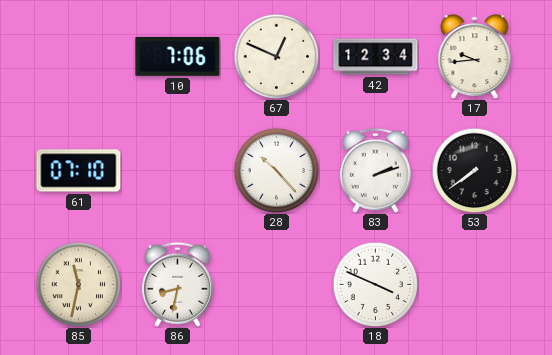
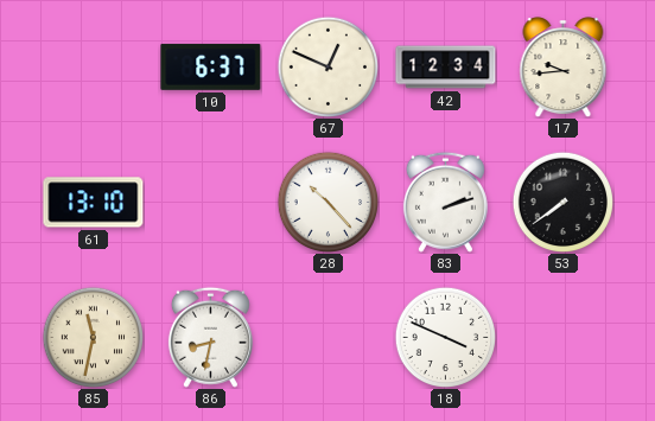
10: 7:06 -> 6:37 (211, 66)
61: 07:10 -> 13:10 (94, 203)
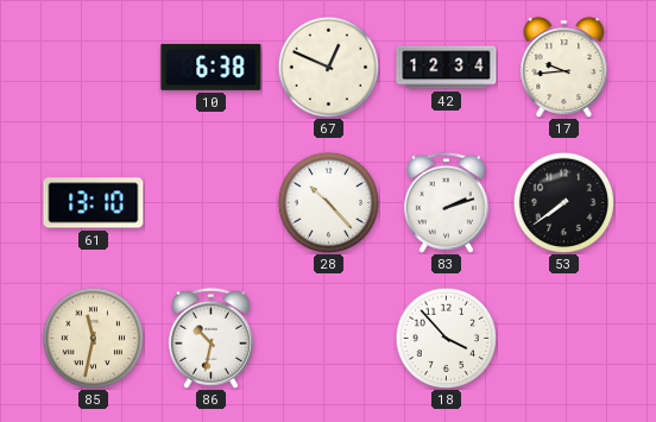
10: 6:37 -> 6:38 (212, 67)
86: 8:32 -> 10:32 (210, 338)
18: 3:49 -> 3:53 (446, 338)
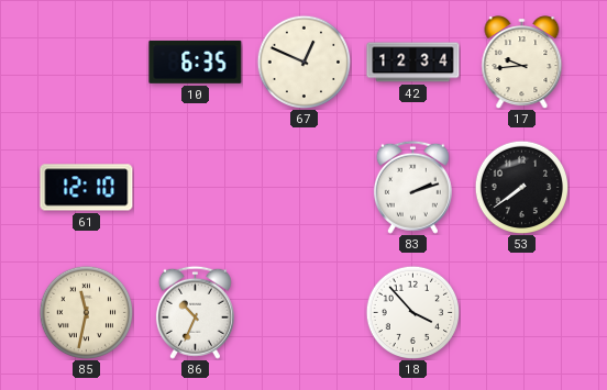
10: 6:38 -> 6:35 (196, 62)
61: 13:10 -> 12:10 (87, 188)
28: 10:23 -> none (328, 202)
86: 10:32 -> 10:34 (195, 312)
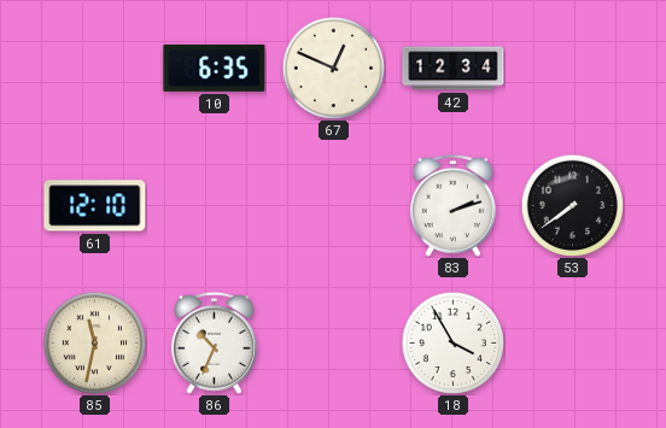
17: 9:44 -> none (522, 63)
18: 3:53 -> 3:55 (452, 342)
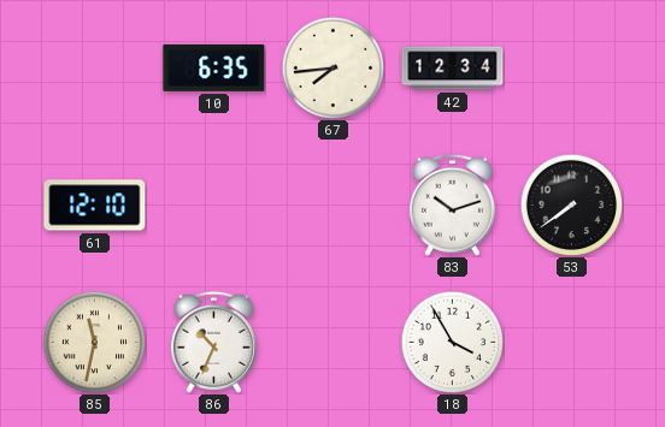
67: 12:49 -> 7:44 (332, 67)
83: 2:12 -> 10:12 (452, 204)
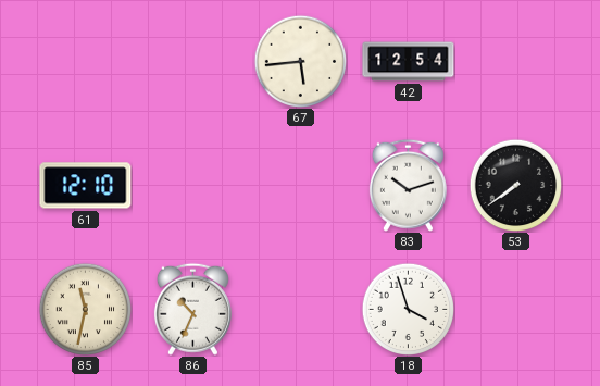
10: 6:35 -> none (214, 67)
67: 7:44 -> 5:44 (300, 61)
42: 12:34 -> 12:54 (409, 62)
18: 3:55 -> 3:57 (408, 309)
